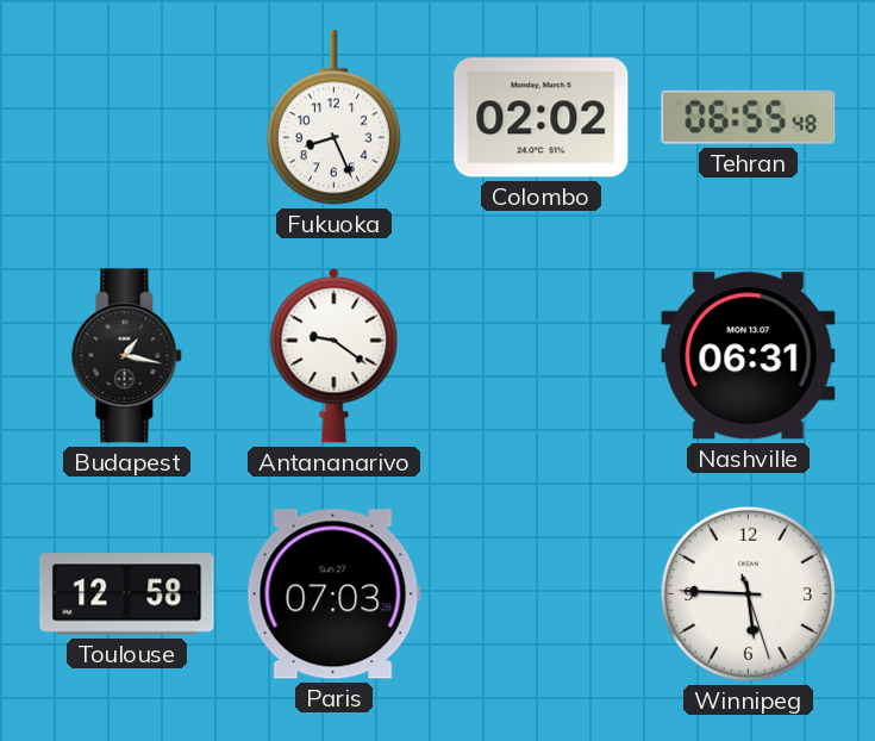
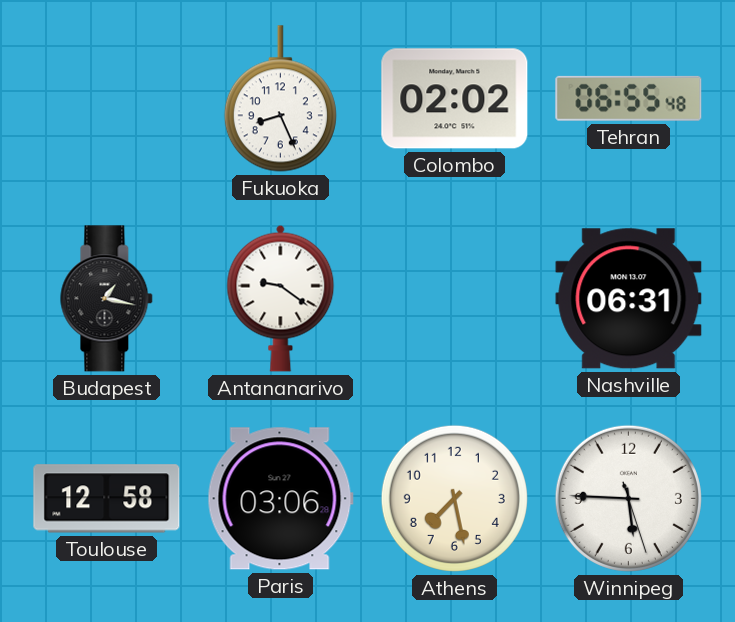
Paris: 07:03 -> 03:06 (280, 499)
Athens: none -> 7:28 (454, 498)
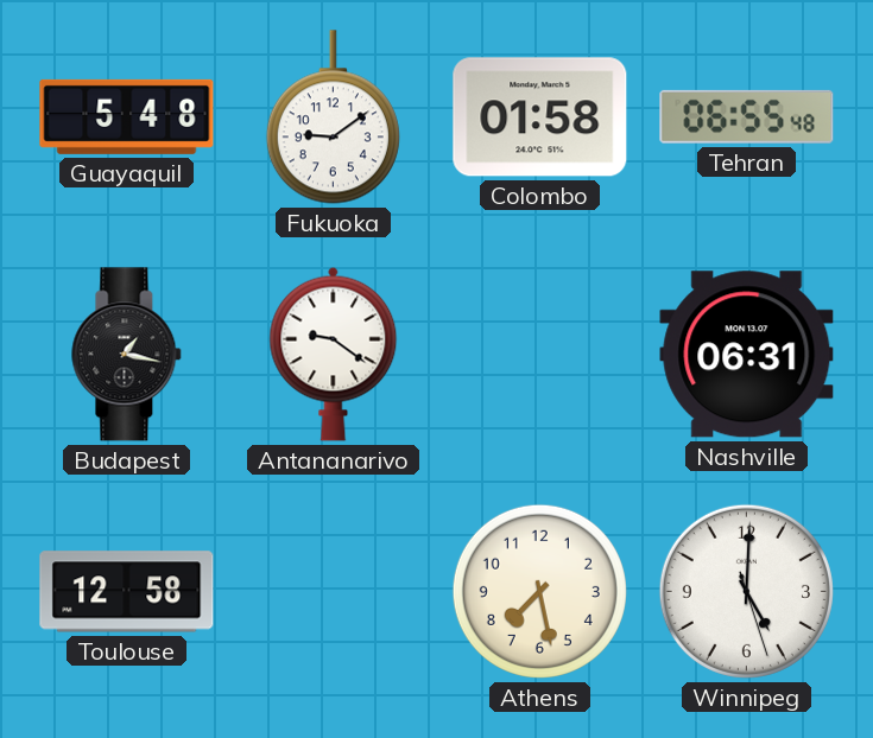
Guayaquil: none -> 5:48 (127, 116)
Fukuoka: 8:26 -> 9:09 (333, 117)
Colombo: 02:02 -> 01:58 (540, 117)
Paris: 03:06 -> none (280, 499)
Winnipeg: 5:45 -> 5:00 (746, 591)
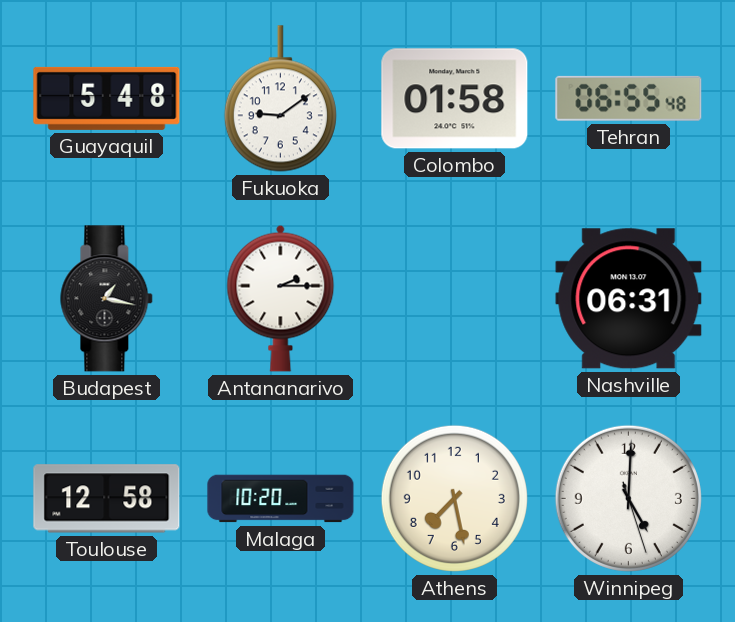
Antananarivo: 9:21 -> 2:15 (281, 298)
Malaga: none -> 10:20 (281, 499)
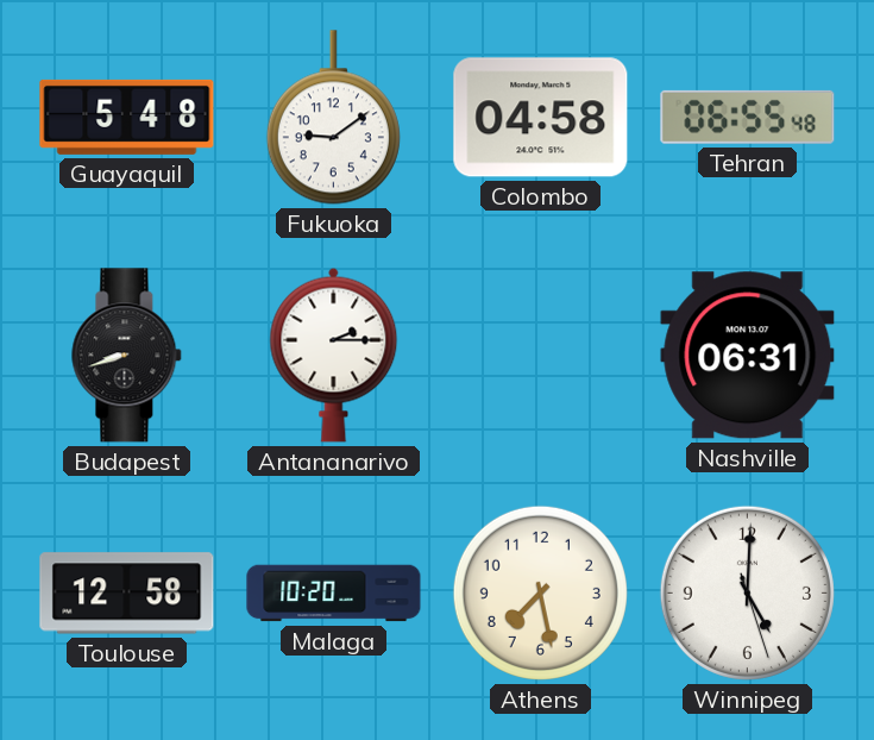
Colombo: 01:58 -> 04:58 (541, 118)
Budapest: 1:17 -> 8:42 (127, 356)
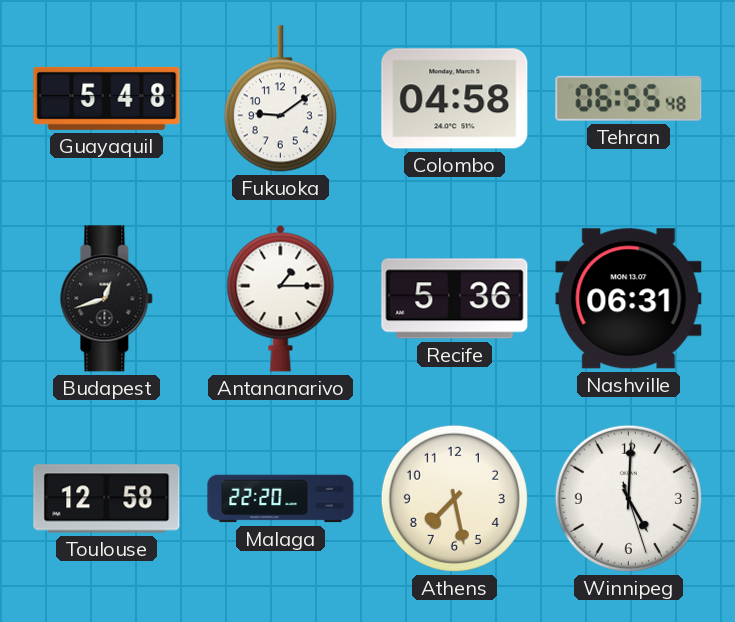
Budapest: 8:42 -> 12:42 (107, 299)
Antananarivo: 2:15 -> 1:15 (281, 298)
Recife: none -> 5:36 (455, 299)
Malaga: 10:20 -> 22:20 (281, 499)
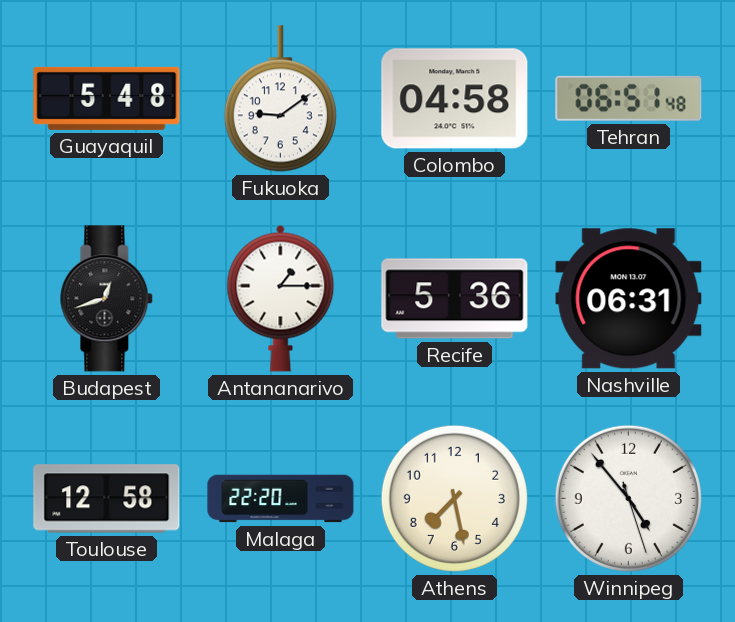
Tehran: 06:55 -> 06:51 (629, 98)
Winnipeg: 5:00 -> 4:53 (628, 498)
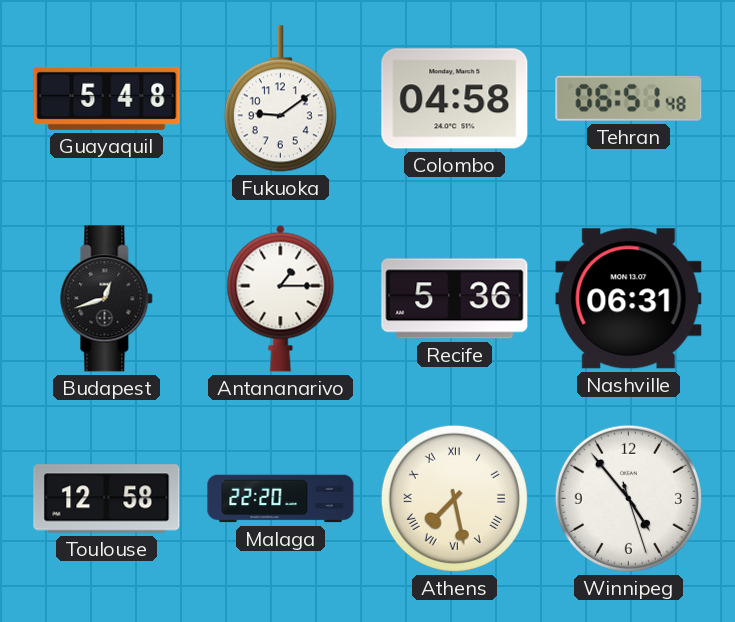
Athens numerals: Arabic -> Roman (454, 498)
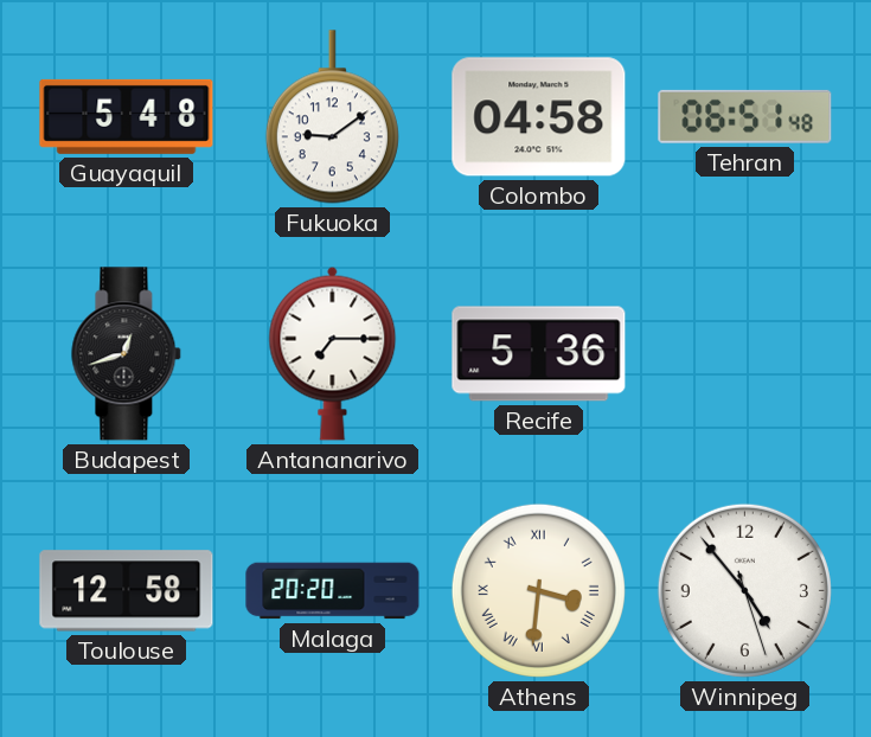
Antananarivo: 1:15 -> 7:15 (333, 353)
Nashville: 06:31 -> none (629, 299)
Malaga: 22:20 -> 20:20 (333, 591)
Athens: 7:28 -> 3:31 (538, 590)
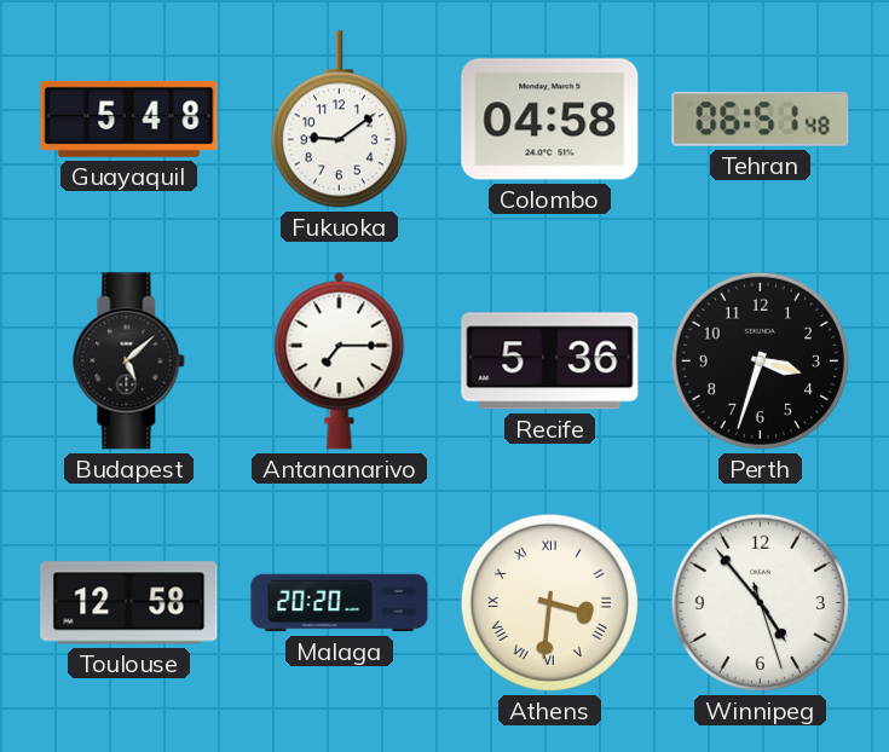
Budapest: 12:42 -> 5:08 (129, 361)
Perth: none -> 3:33 (760, 360)
